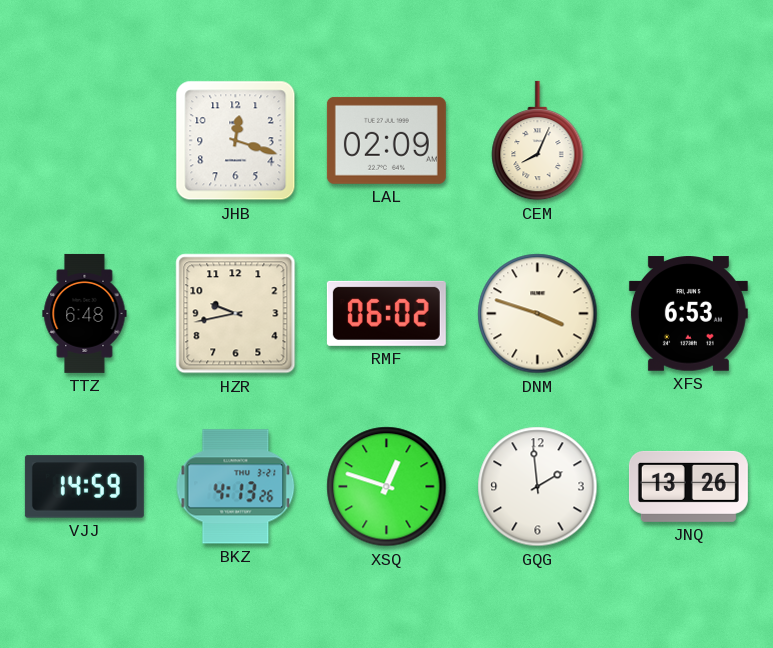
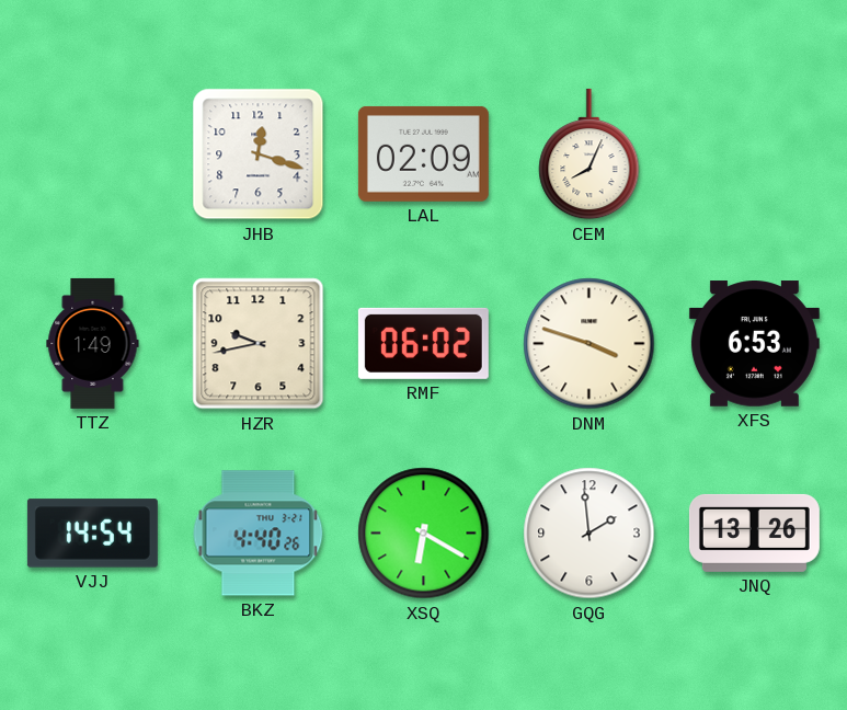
TTZ: 6:48 -> 1:49 (93, 343)
VJJ: 14:59 -> 14:54 (92, 534)
BKZ: 4:13 -> 4:40 (259, 534)
XSQ: 12:48 -> 6:20 (424, 534)
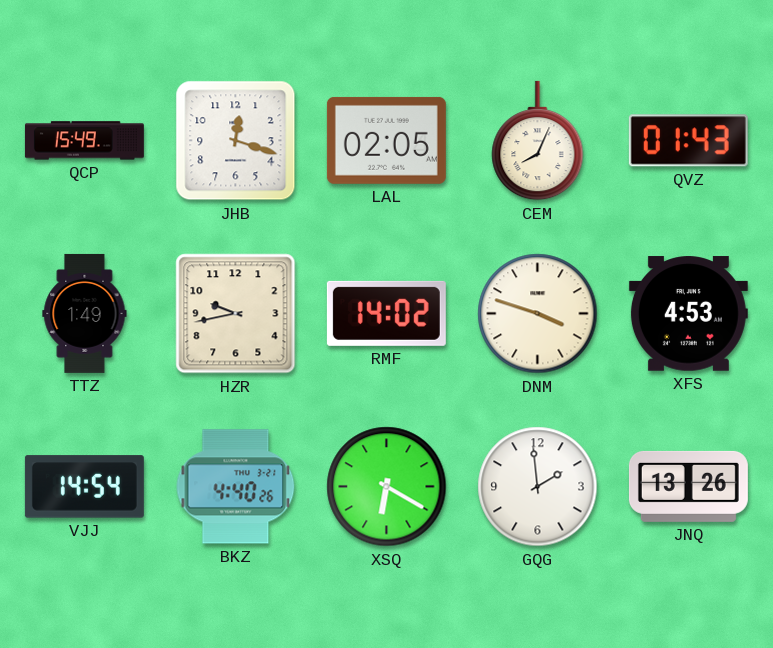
QCP: none -> 15:49 (84, 141)
LAL: 02:09 -> 02:05 (386, 140)
QVZ: none -> 01:43 (688, 141)
RMF: 06:02 -> 14:02 (386, 313)
XFS: 6:53 -> 4:53 (688, 314)
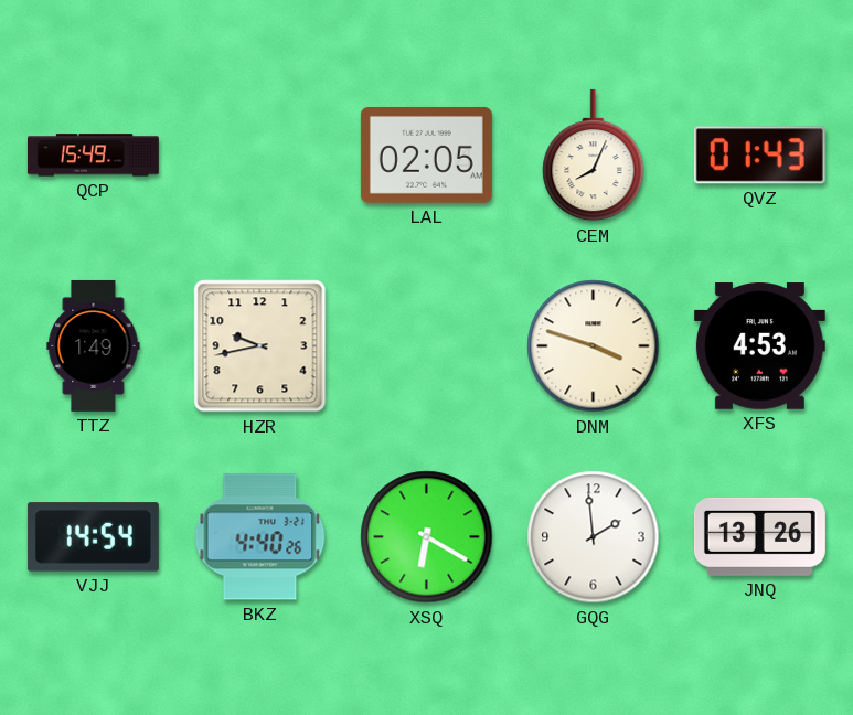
JHB: 12:18 -> none (236, 141)
RMF: 14:02 -> none (386, 313)
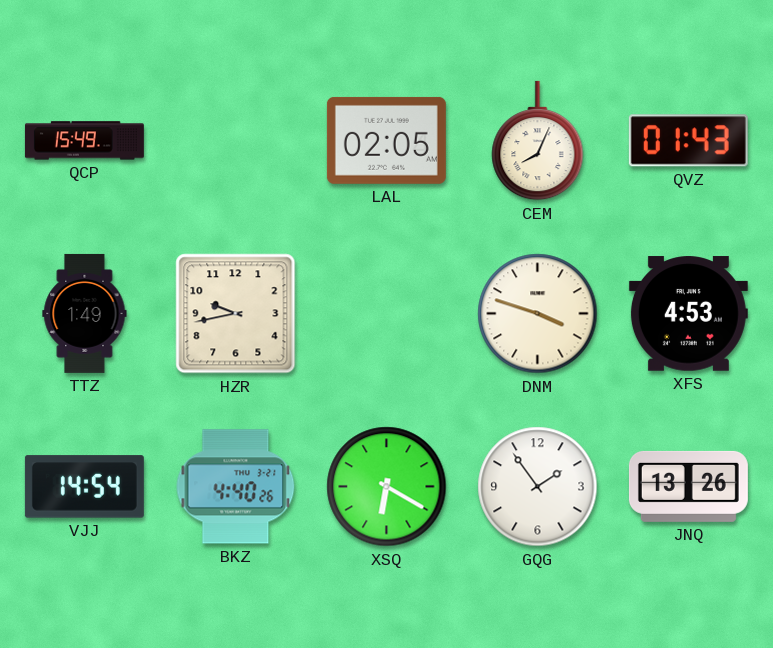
GQG: 1:59 -> 1:54 (538, 487)
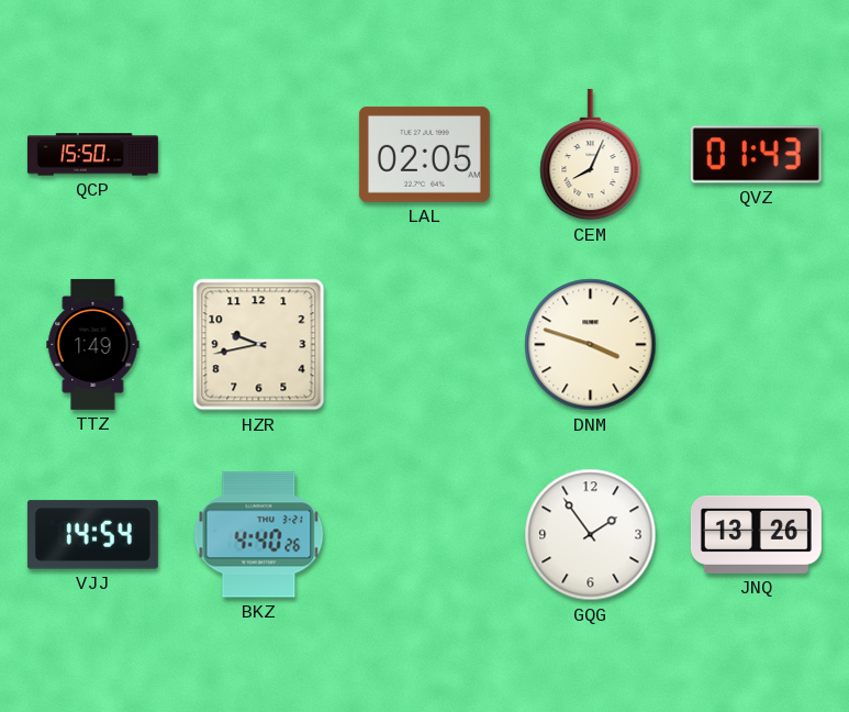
QCP: 15:49 -> 15:50 (92, 155)
XFS: 4:53 -> none (688, 314)
XSQ: 6:20 -> none (387, 487)
